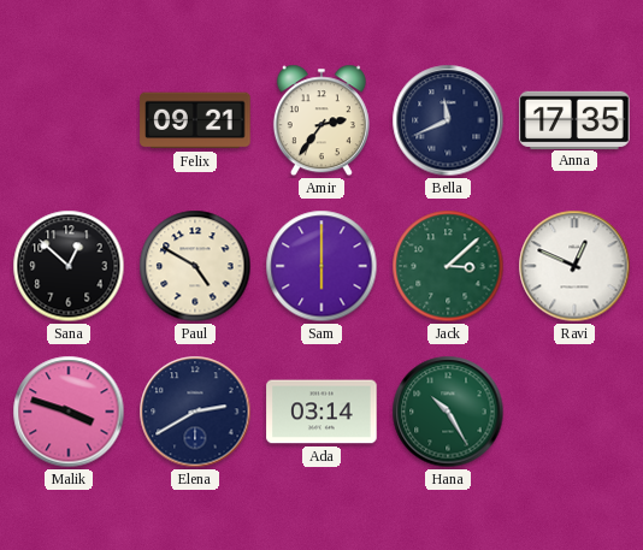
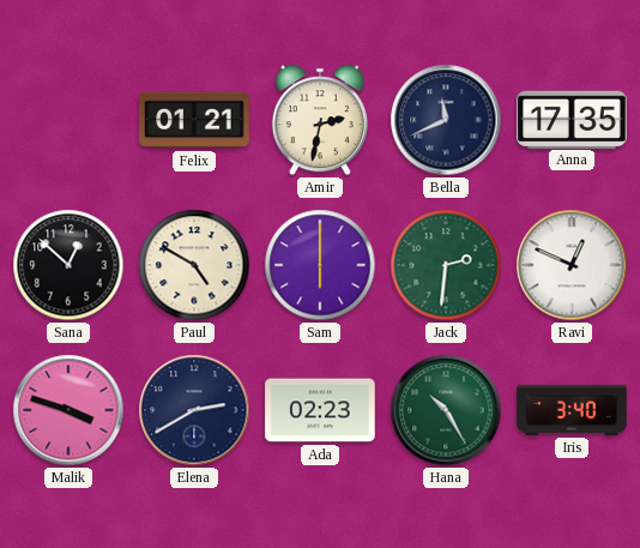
Felix: 09:21 -> 01:21 (194, 120)
Amir: 2:36 -> 2:32 (320, 120)
Jack: 3:08 -> 2:31 (446, 265)
Ada: 03:14 -> 02:23 (320, 410)
Iris: none -> 3:40 (572, 410)
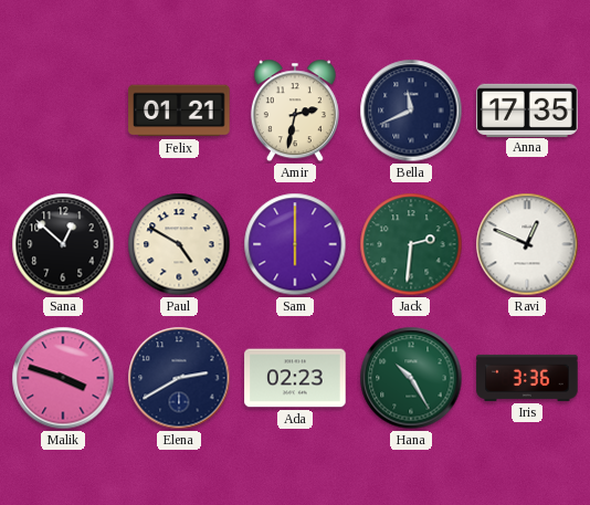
Iris: 3:40 -> 3:36 (527, 378)
